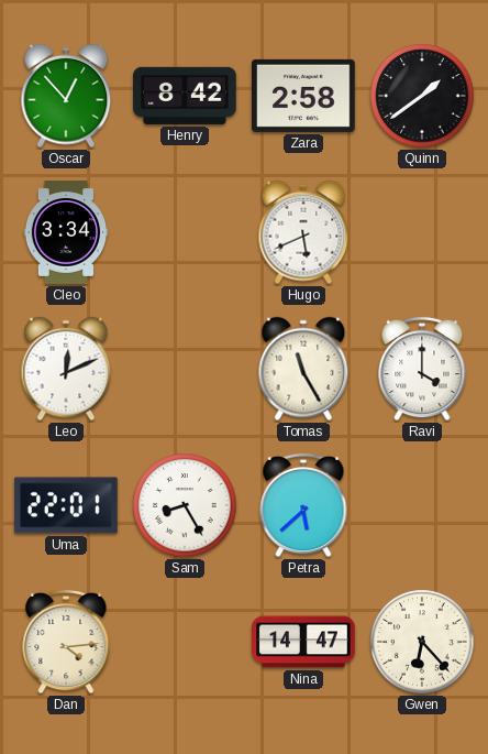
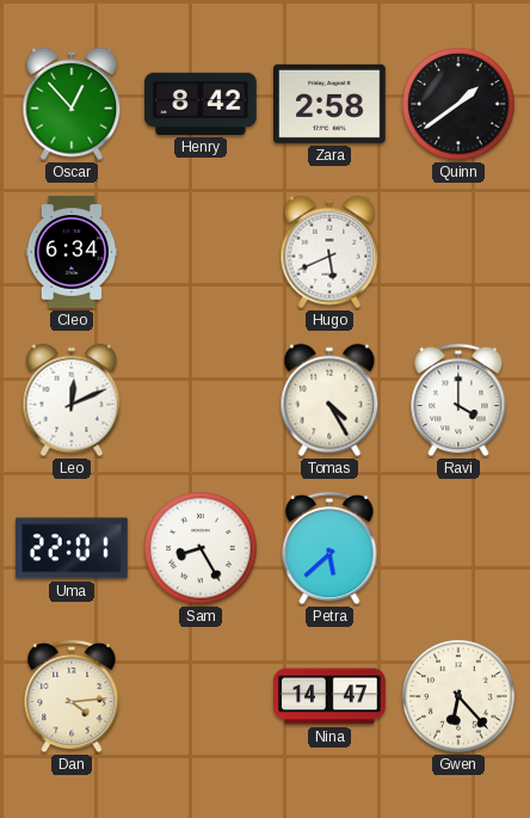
Cleo: 3:34 -> 6:34 (72, 252)
Tomas: 11:25 -> 4:25 (329, 400)
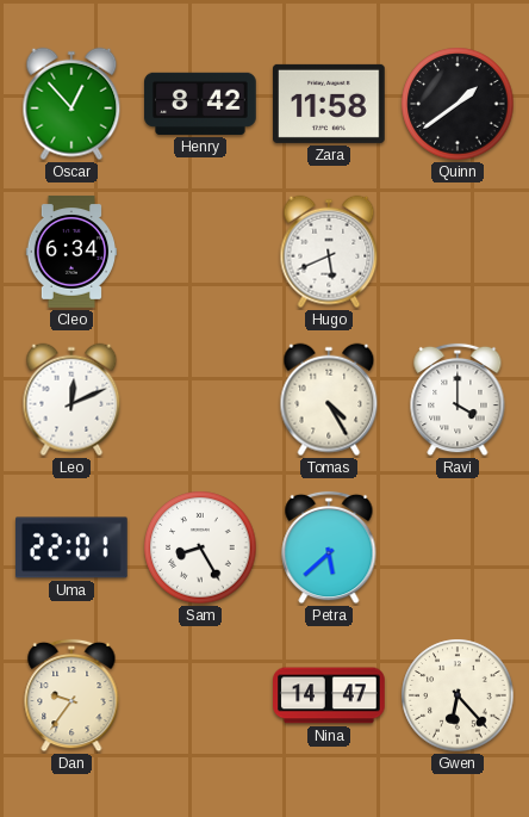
Zara: 2:58 -> 11:58 (330, 104)
Dan: 4:14 -> 9:36 (71, 695)
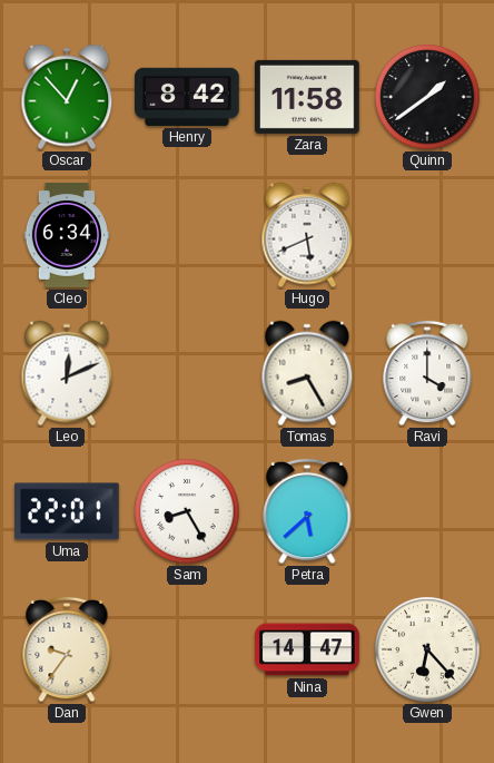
Tomas: 4:25 -> 8:25 (307, 373)
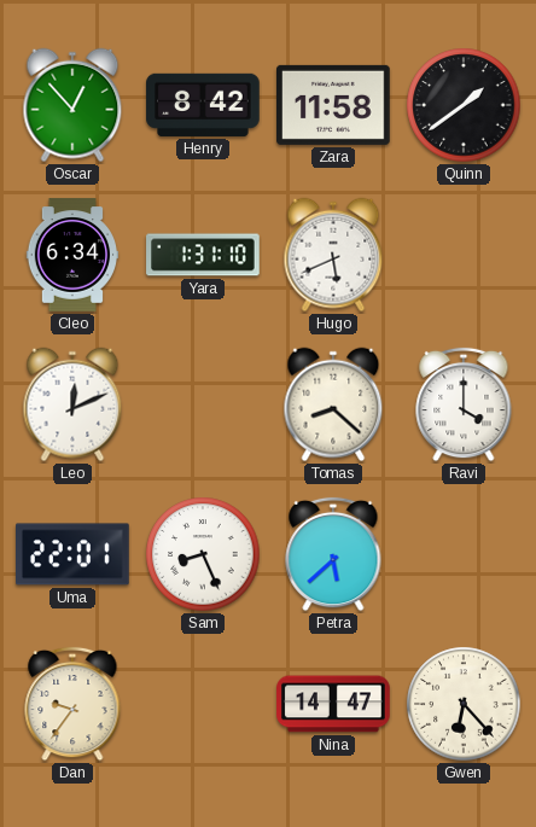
Yara: none -> 1:31 (203, 255)
Tomas: 8:25 -> 8:22 (333, 404)
Sam: 8:25 -> 8:26 (203, 554)
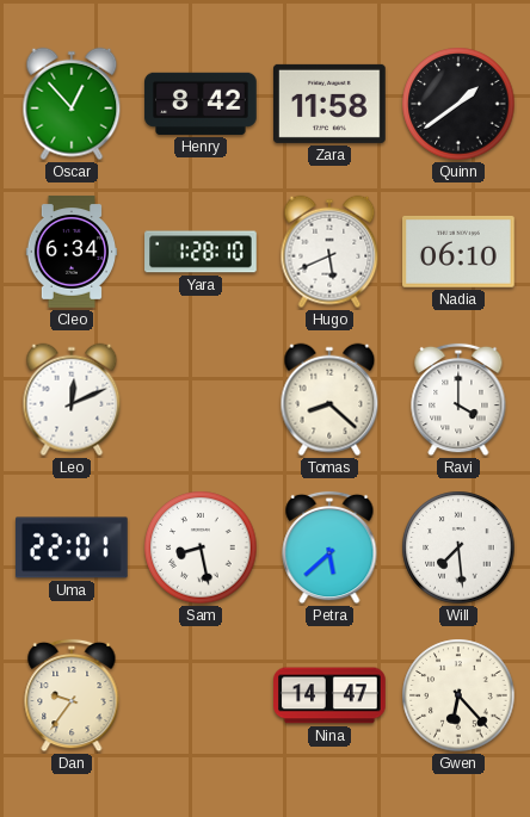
Yara: 1:31 -> 1:28 (201, 252)
Nadia: none -> 06:10 (458, 252)
Sam: 8:26 -> 8:28 (201, 547)
Will: none -> 7:29 (458, 547)
